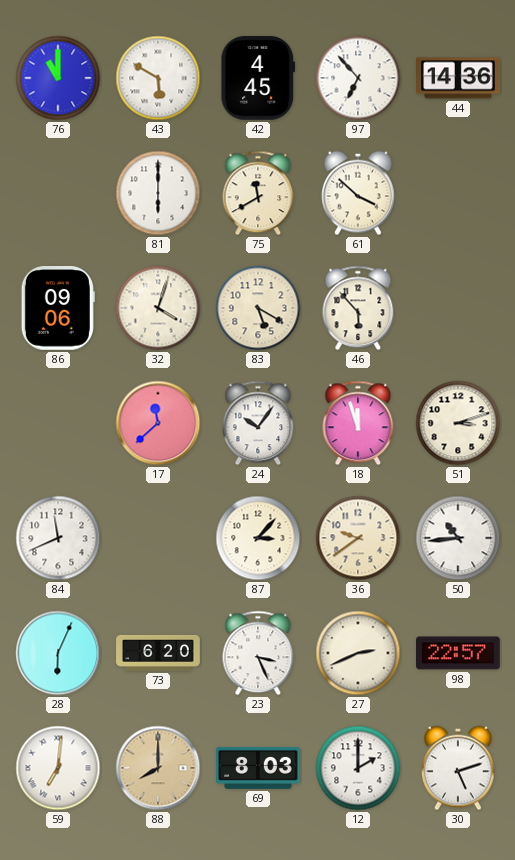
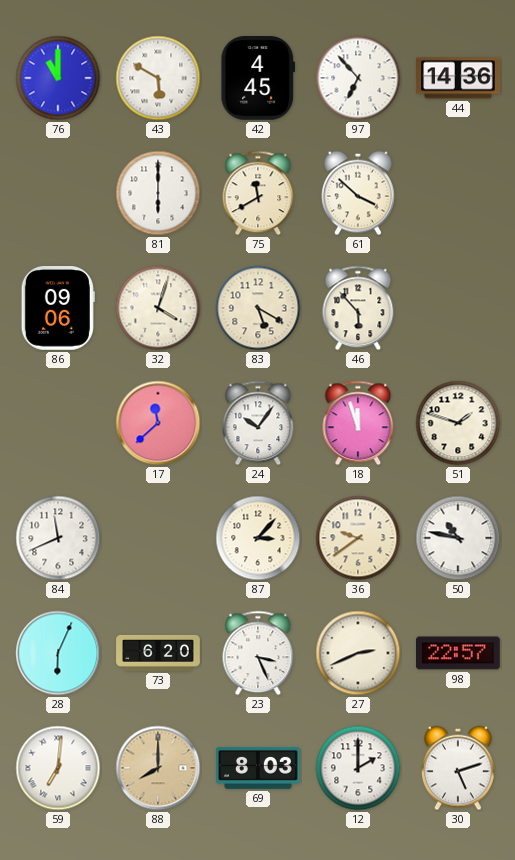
51: 3:12 -> 1:48 (458, 423)
50: 10:44 -> 10:47 (458, 538)
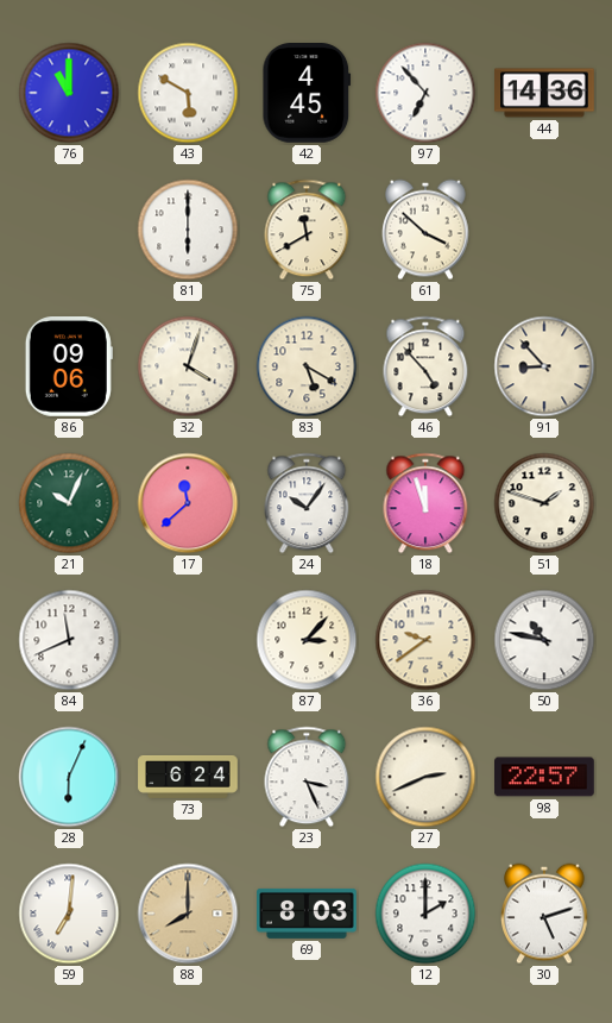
46: 5:53 -> 4:53 (425, 366)
91: none -> 8:53 (544, 366)
21: none -> 10:04 (69, 503)
73: 6:20 -> 6:24 (188, 777)
